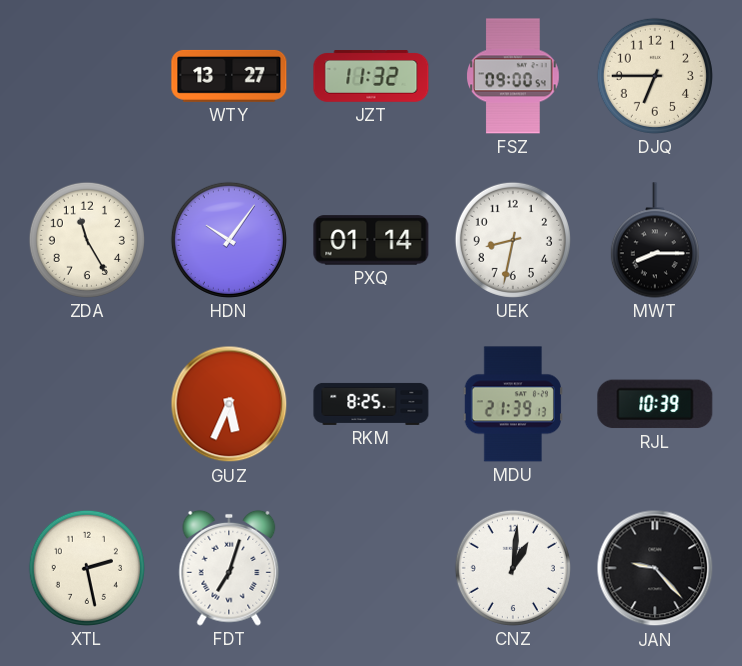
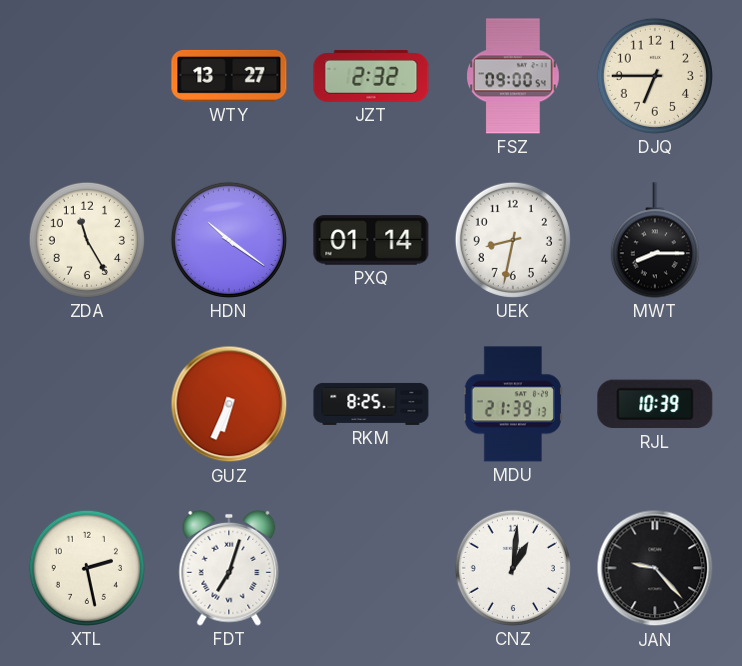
JZT: 11:32 -> 2:32 (371, 76)
HDN: 10:06 -> 10:21 (229, 240)
GUZ: 5:34 -> 6:34 (229, 404)
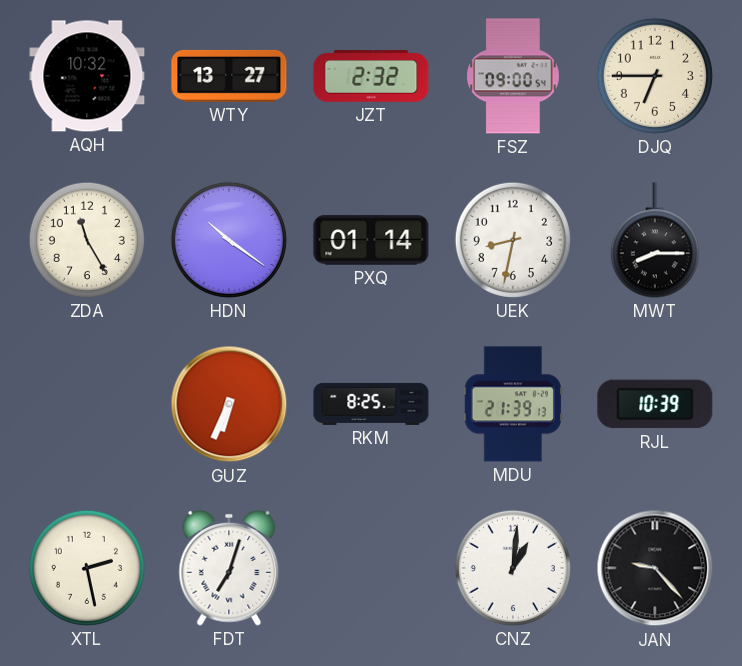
AQH: none -> 10:32 (87, 76)
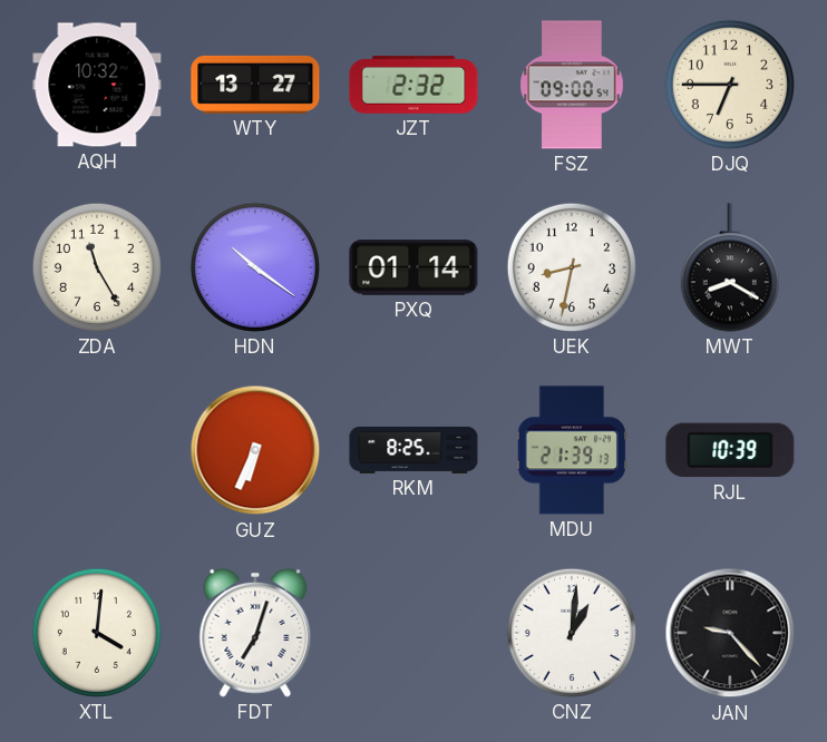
MWT: 8:15 -> 8:20 (730, 267)
XTL: 2:28 -> 4:01 (97, 633)
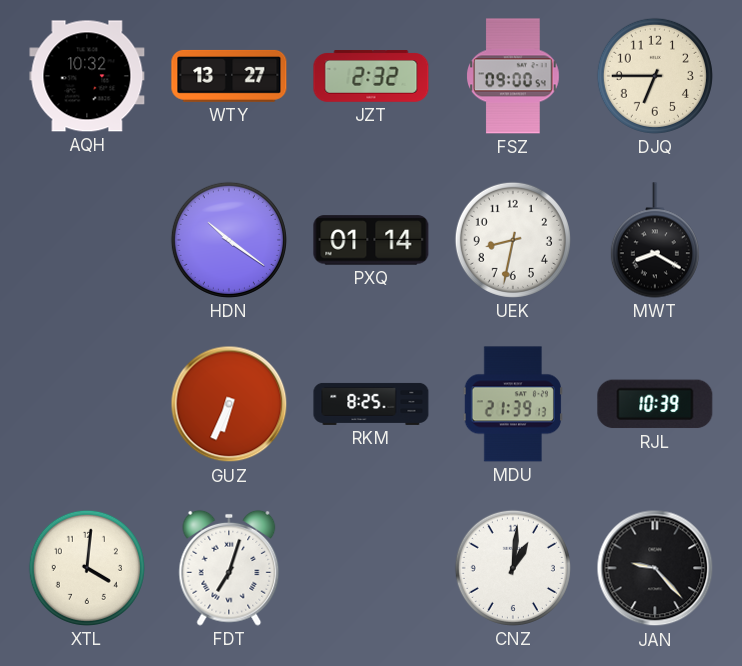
ZDA: 11:25 -> none (97, 267)
